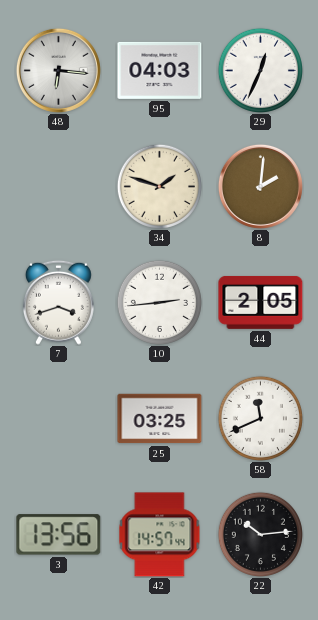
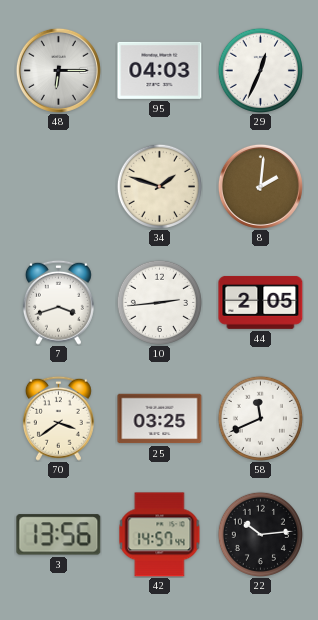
48: 6:16 -> 6:15 (58, 70)
70: none -> 3:39 (58, 418)
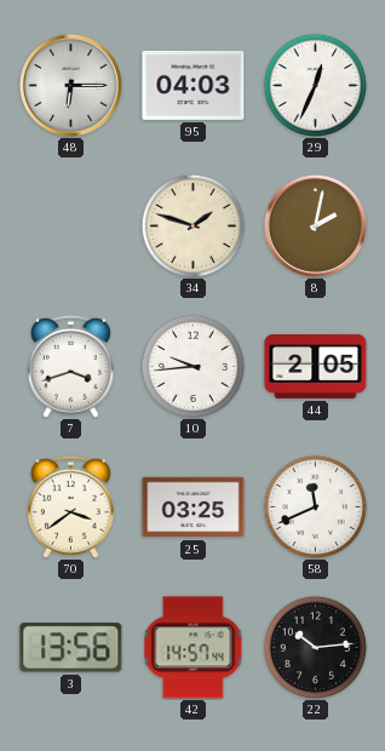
8: 2:01 -> 2:02 (315, 225)
10: 2:44 -> 9:44 (192, 366)
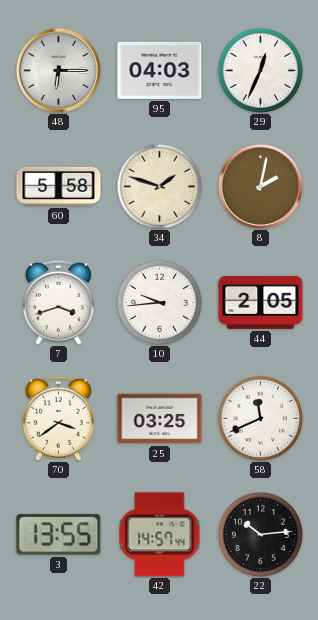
60: none -> 5:58 (59, 186)
3: 13:56 -> 13:55 (59, 535)
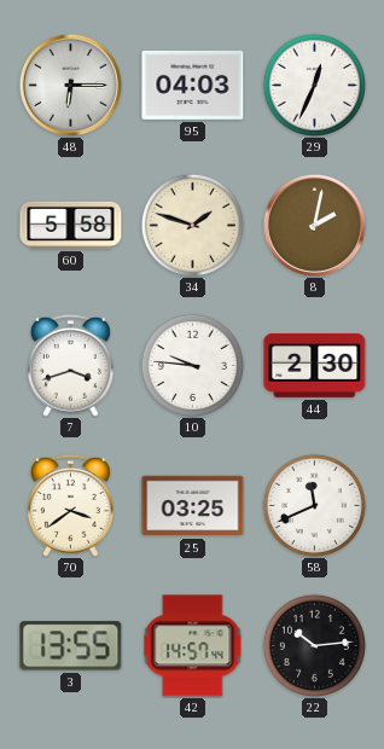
10: 9:44 -> 9:46 (192, 365)
44: 2:05 -> 2:30 (315, 365)
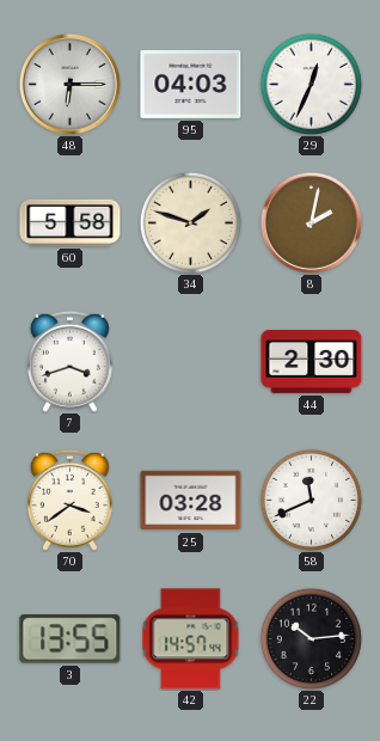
10: 9:46 -> none (192, 365)
25: 03:25 -> 03:28 (191, 501)
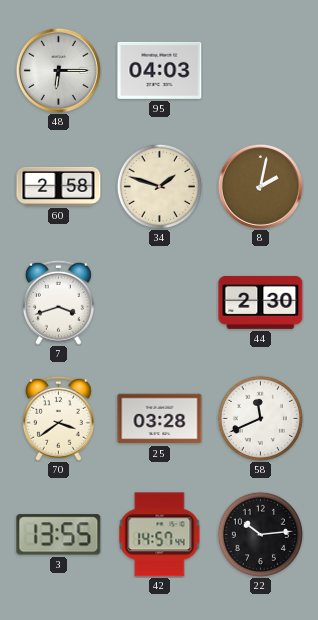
29: 12:34 -> none (311, 84)
60: 5:58 -> 2:58 (59, 186)
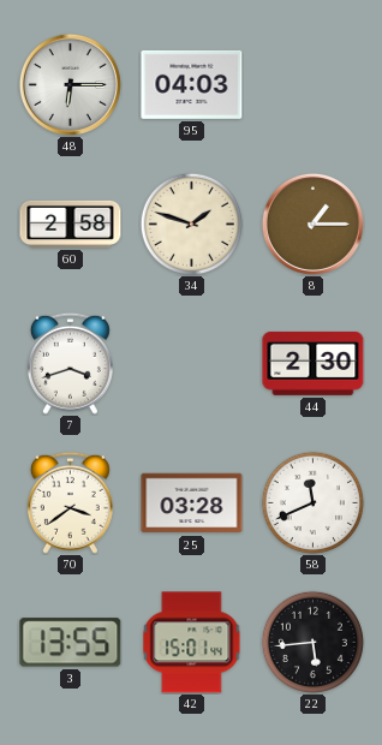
8: 2:02 -> 1:15 (312, 223)
42: 14:57 -> 15:01 (192, 643)
22: 10:14 -> 5:44 (312, 642)
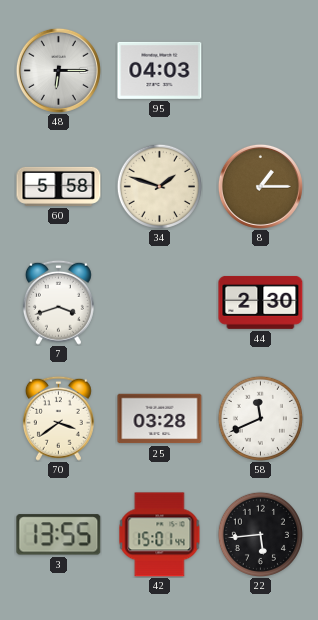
60: 2:58 -> 5:58 (59, 186)
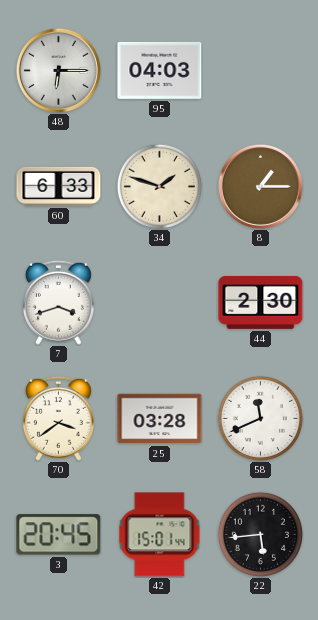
60: 5:58 -> 6:33 (59, 186)
3: 13:55 -> 20:45 (59, 535)
